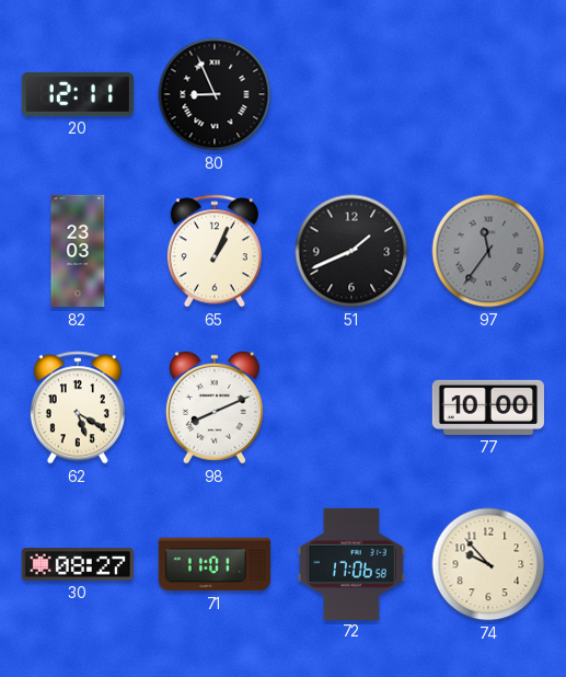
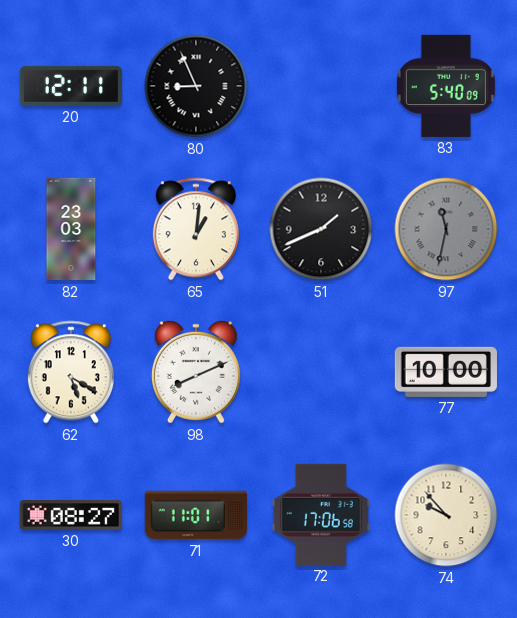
83: none -> 5:40 (446, 86)
65: 1:04 -> 1:01 (196, 229)
97: 11:36 -> 11:32 (446, 229)
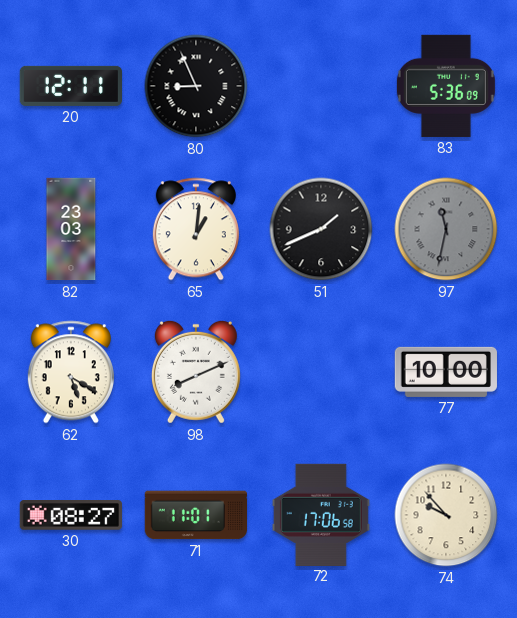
83: 5:40 -> 5:36 (446, 86)
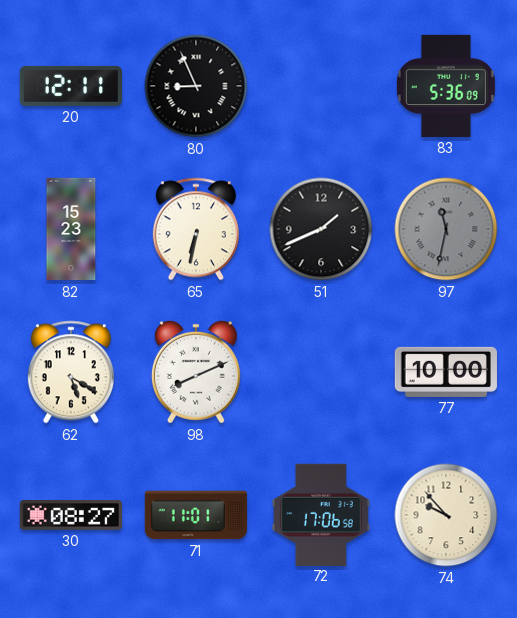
82: 23:03 -> 15:23 (71, 229)
65: 1:01 -> 6:32 (196, 229)
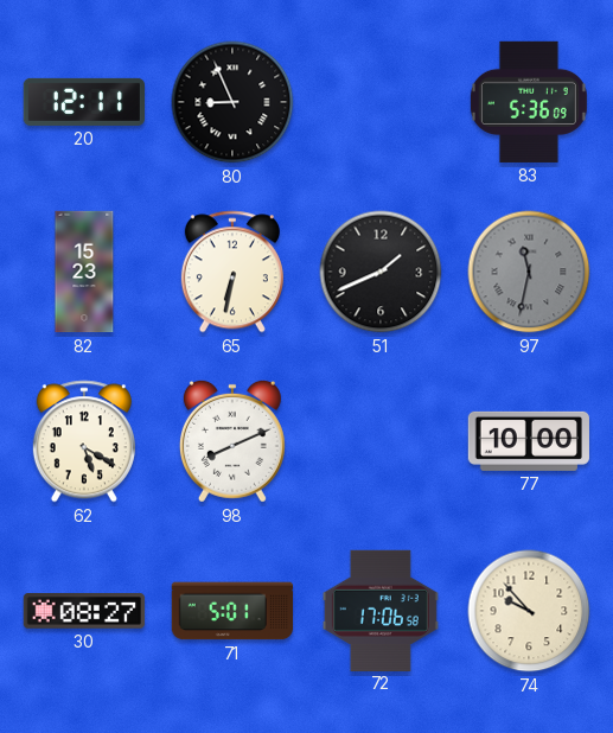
71: 11:01 -> 5:01 (231, 611)
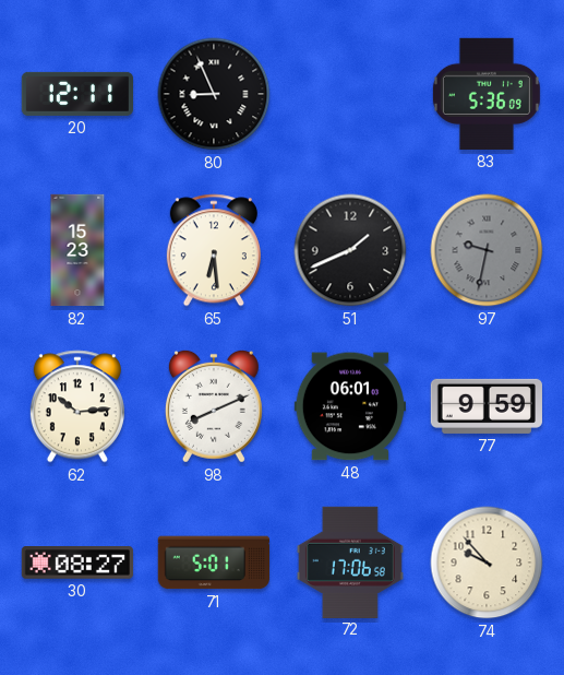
65: 6:32 -> 6:29 (214, 250)
97: 11:32 -> 9:32 (487, 250)
62: 5:20 -> 10:14 (77, 406)
48: none -> 06:01 (349, 406)
77: 10:00 -> 9:59 (485, 406)
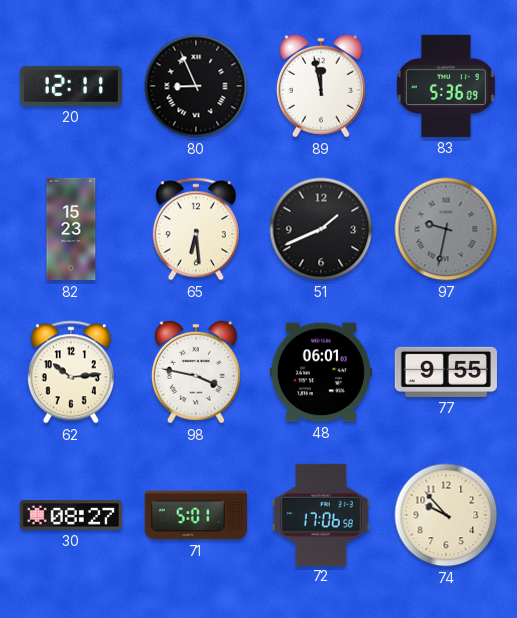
89: none -> 11:58 (321, 86)
98: 8:11 -> 3:47 (196, 372)
77: 9:59 -> 9:55 (445, 372)
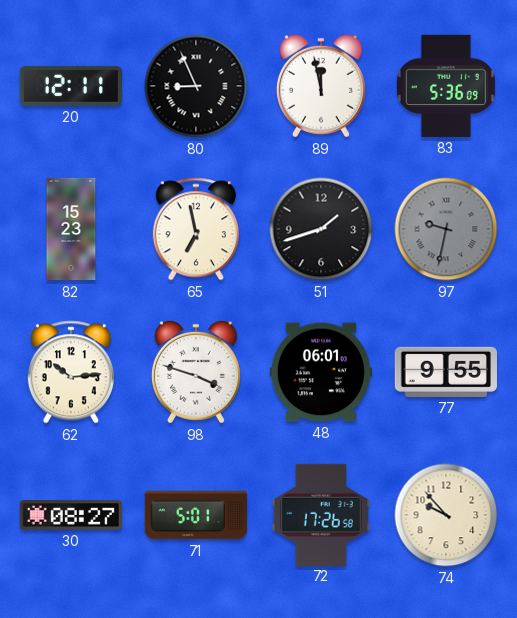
65: 6:29 -> 6:58 (196, 229)
51: 1:41 -> 1:42 (321, 229)
98: 3:47 -> 3:48 (196, 372)
72: 17:06 -> 17:26 (321, 514)
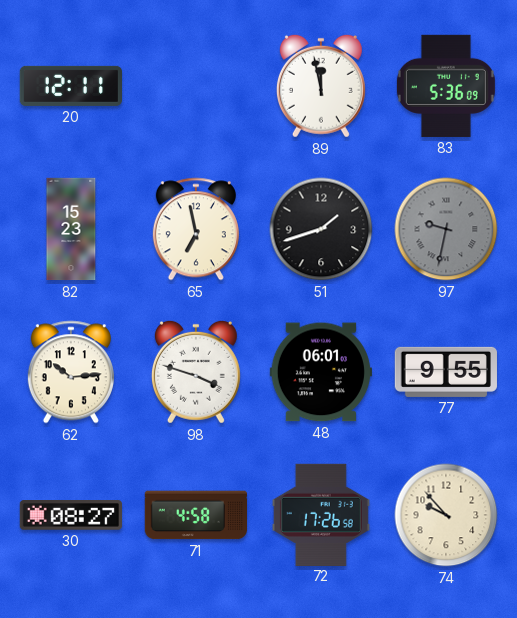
80: 8:56 -> none (196, 86)
71: 5:01 -> 4:58 (195, 515)
